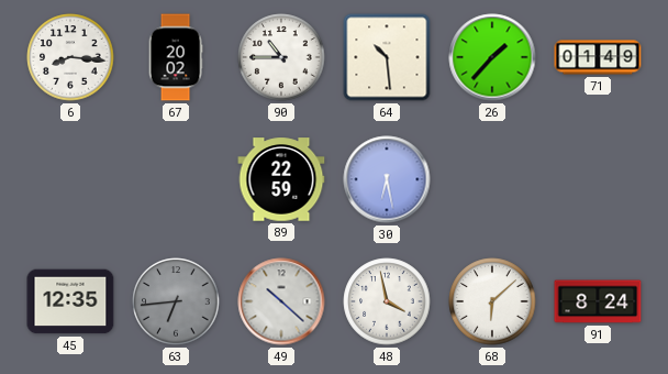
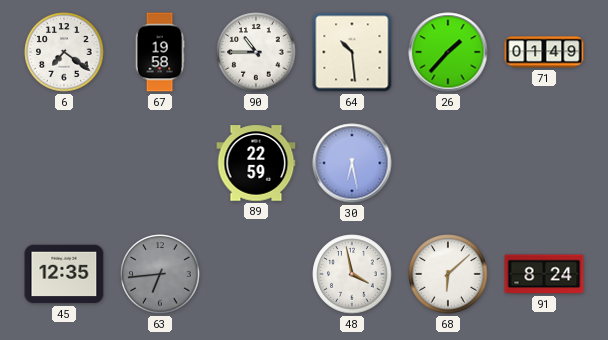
6: 8:16 -> 7:21 (64, 52)
67: 20:02 -> 19:58 (160, 52)
49: 10:22 -> none (281, 301)
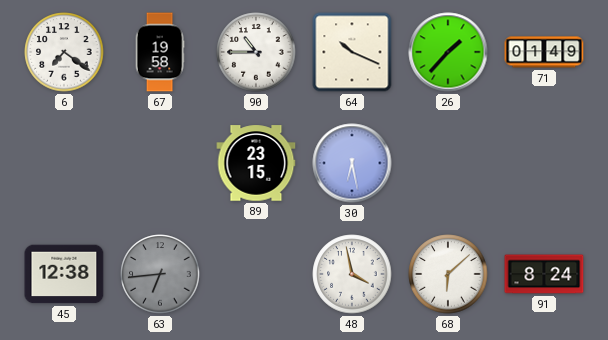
64: 10:29 -> 10:19 (352, 52)
89: 22:59 -> 23:15 (256, 163)
45: 12:35 -> 12:38 (64, 274)
